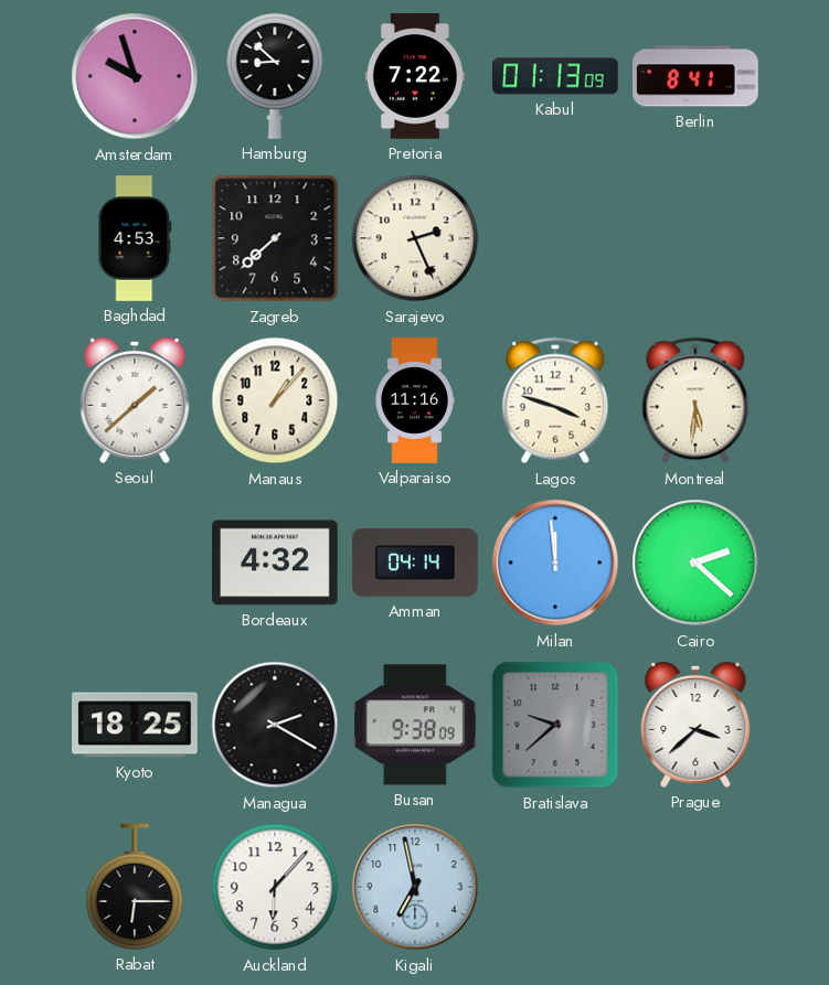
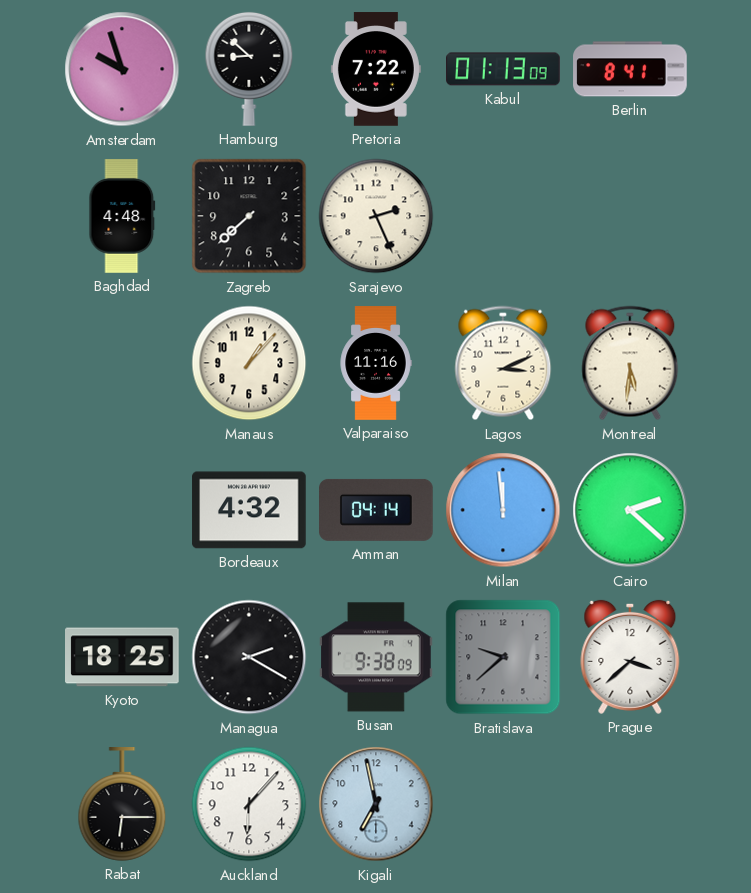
Baghdad: 4:53 -> 4:48 (122, 216)
Seoul: 1:38 -> none (135, 400)
Lagos: 3:48 -> 3:11 (503, 363)
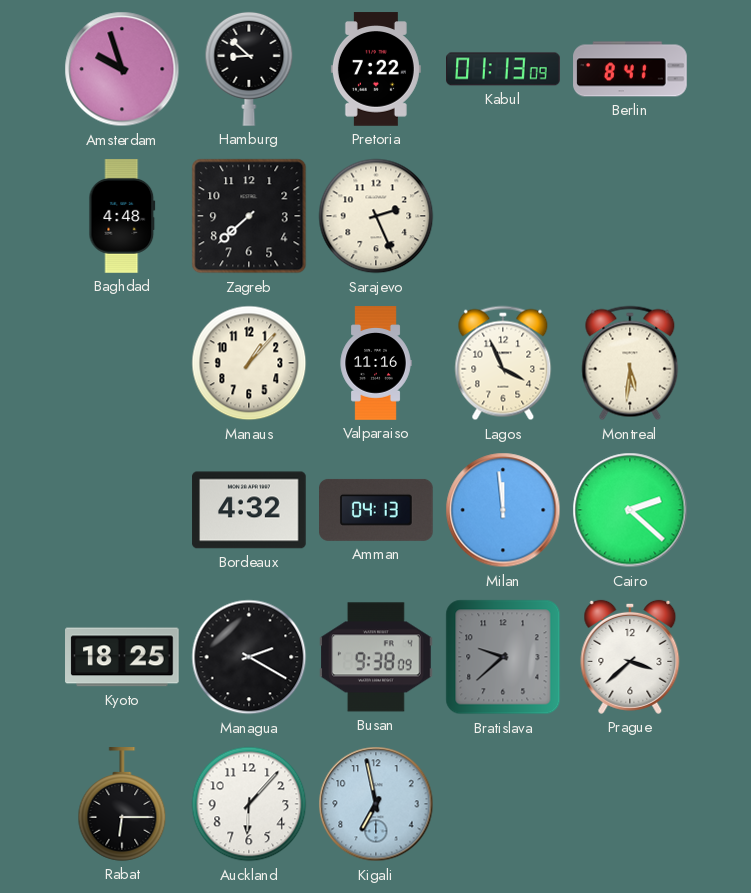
Lagos: 3:11 -> 3:56 (503, 363)
Amman: 04:14 -> 04:13 (377, 510)
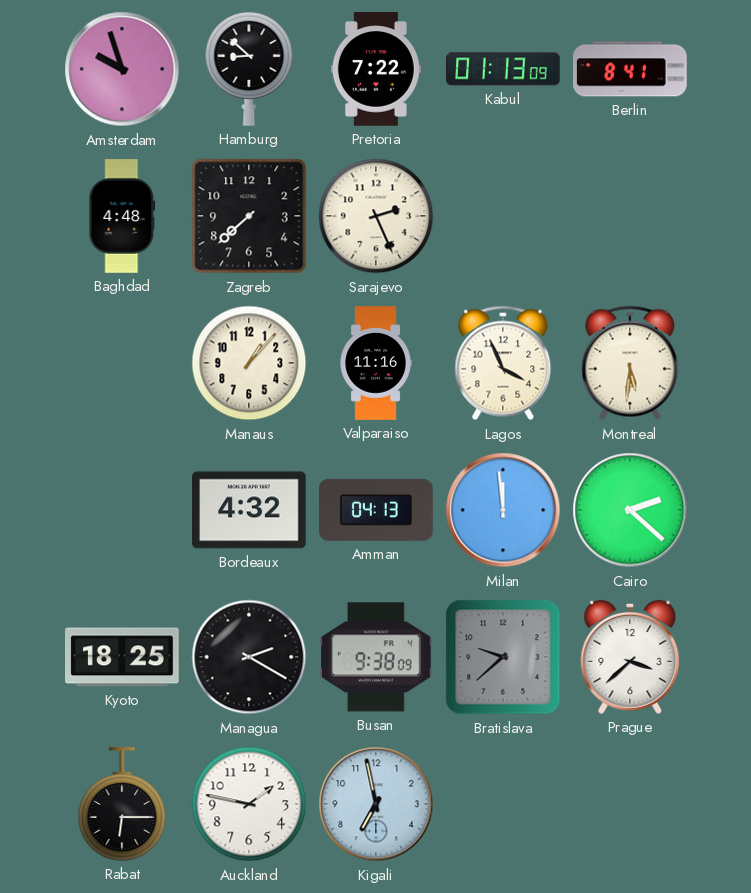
Auckland: 6:07 -> 1:47 (249, 804)
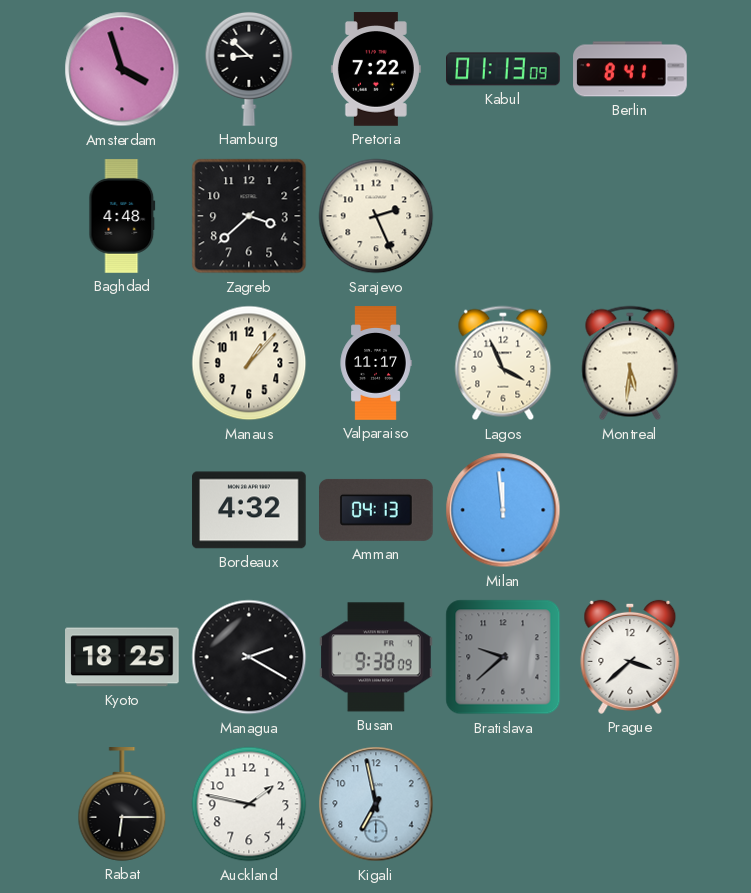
Amsterdam: 9:57 -> 3:57 (122, 69)
Zagreb: 7:38 -> 3:38 (249, 216)
Valparaiso: 11:16 -> 11:17 (376, 363)
Cairo: 2:22 -> none (630, 510)
